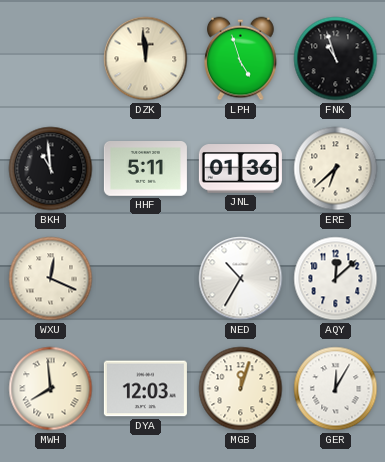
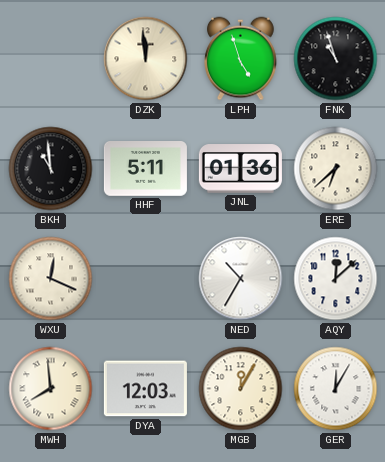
MGB: 12:03 -> 12:05 (241, 389)
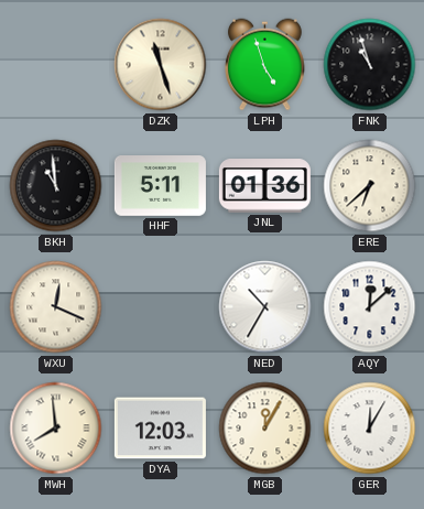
DZK: 11:59 -> 11:27 (161, 65)
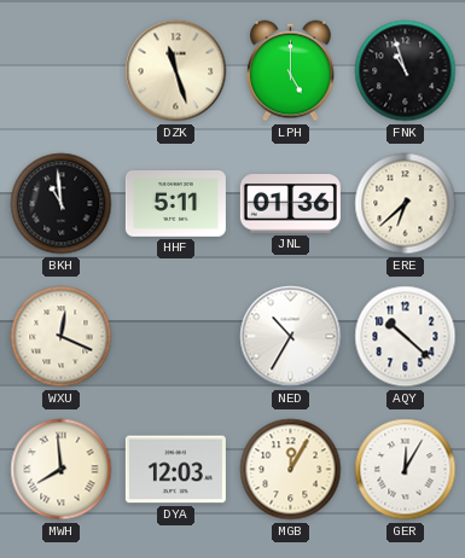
LPH: 4:57 -> 5:00 (291, 71)
AQY: 12:08 -> 10:22 (406, 337)
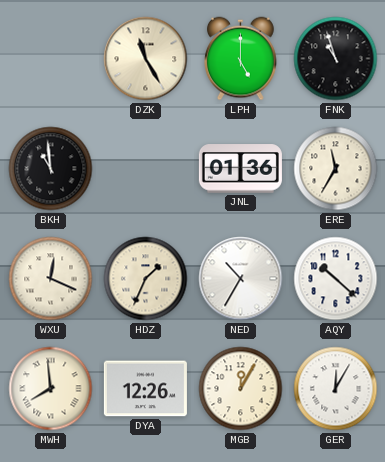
DZK: 11:27 -> 11:25 (146, 59)
HHF: 5:11 -> none (175, 204)
ERE: 6:38 -> 11:35 (336, 169)
HDZ: none -> 1:34 (146, 279)
DYA: 12:03 -> 12:26 (145, 389)
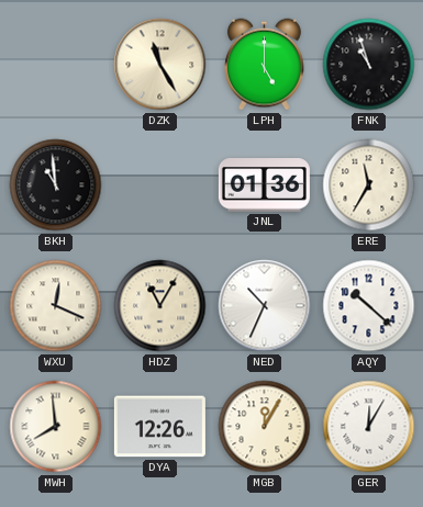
HDZ: 1:34 -> 11:05 (160, 306)
NED: 10:35 -> 10:34 (265, 306)
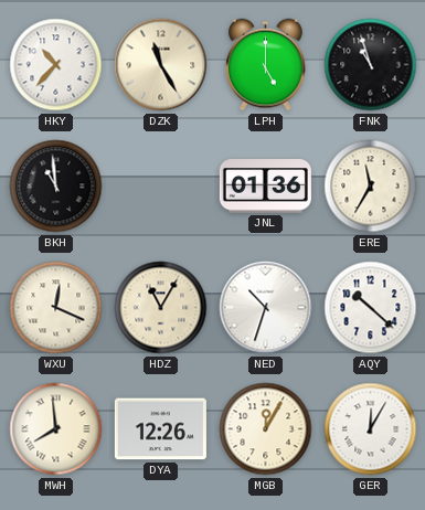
HKY: none -> 10:37 (56, 65)
NED: 10:34 -> 10:33 (266, 308)
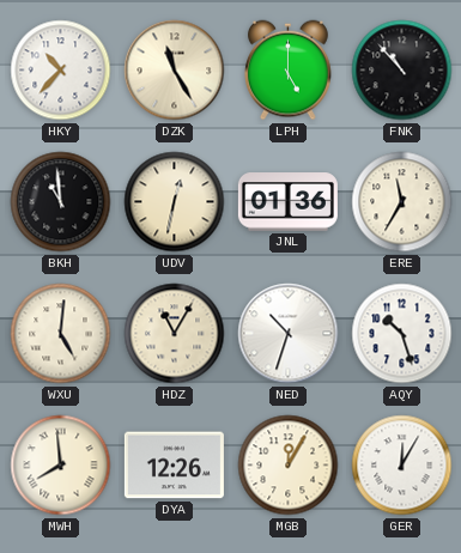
FNK: 10:57 -> 10:53 (402, 71)
UDV: none -> 12:32 (175, 202)
WXU: 12:19 -> 5:01 (61, 334)
AQY: 10:22 -> 10:27 (402, 334)
